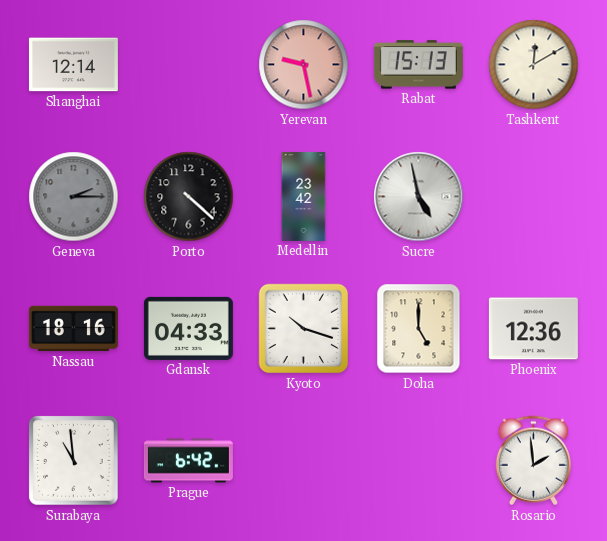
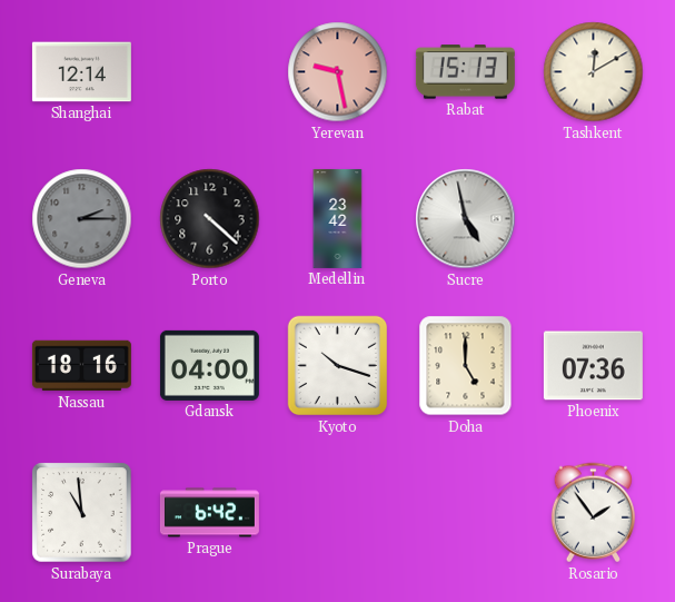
Gdansk: 04:33 -> 04:00 (209, 365)
Phoenix: 12:36 -> 07:36 (593, 366)
Rosario: 1:59 -> 1:54 (593, 513)
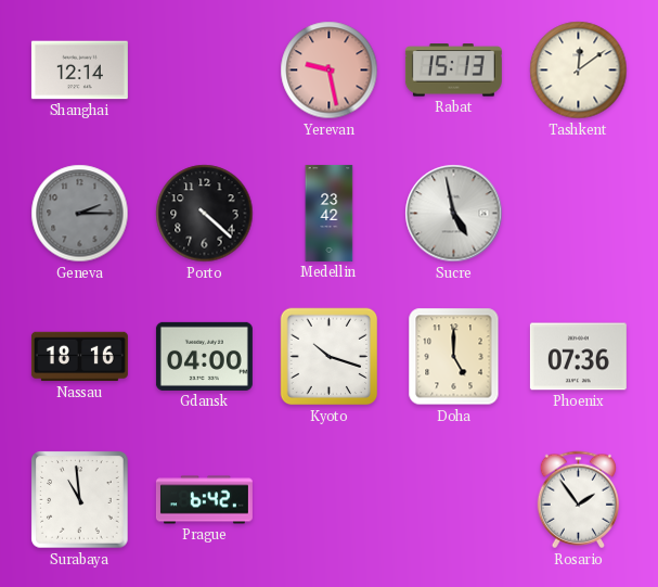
Tashkent: 12:10 -> 12:09 (579, 71)
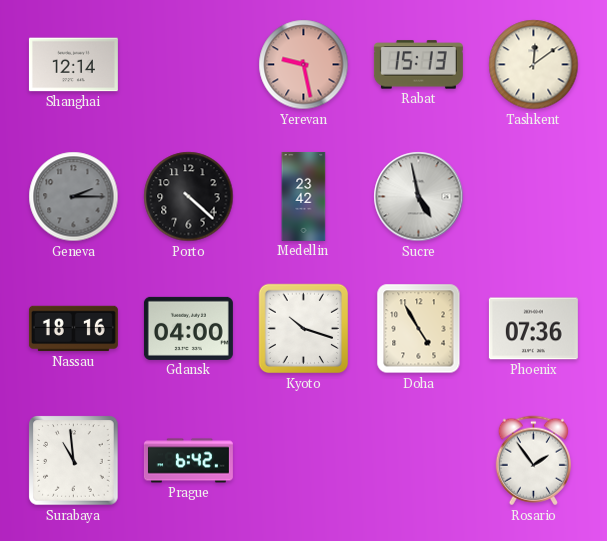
Doha: 5:00 -> 4:55 (419, 329)
